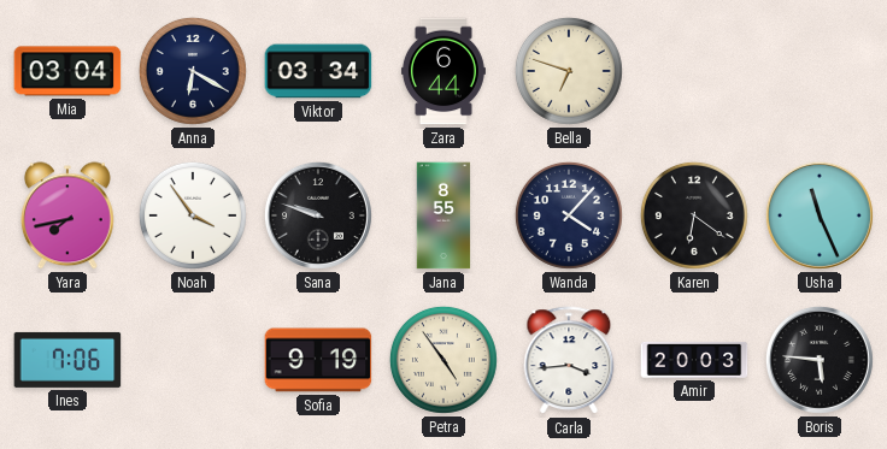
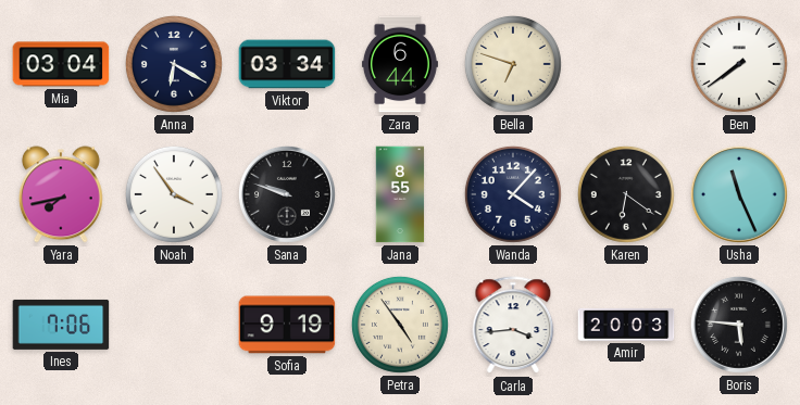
Ben: none -> 7:39 (739, 64)
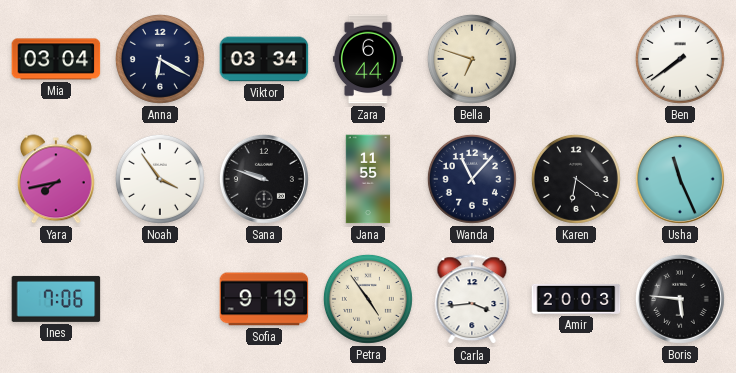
Jana: 8:55 -> 11:55 (368, 179)
Wanda: 4:07 -> 11:07 (472, 179)
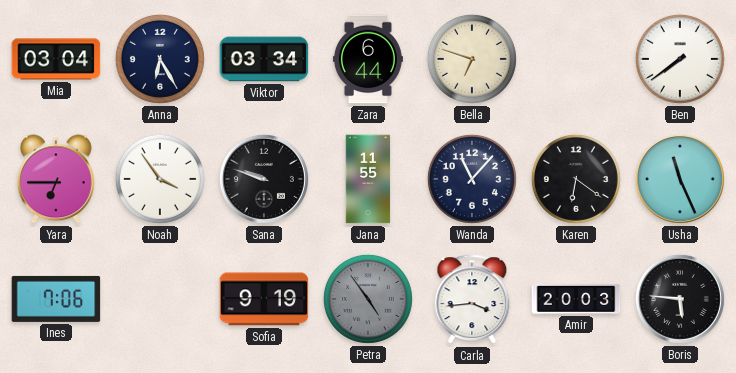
Anna: 6:20 -> 6:25 (160, 59)
Yara: 7:43 -> 6:45 (56, 179)
Petra dial: cream -> grey (368, 299)
